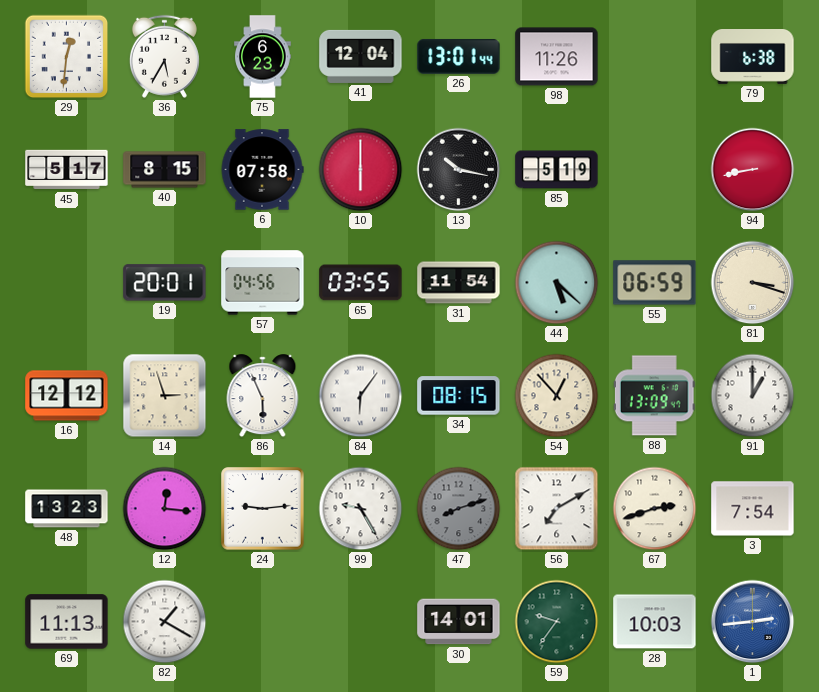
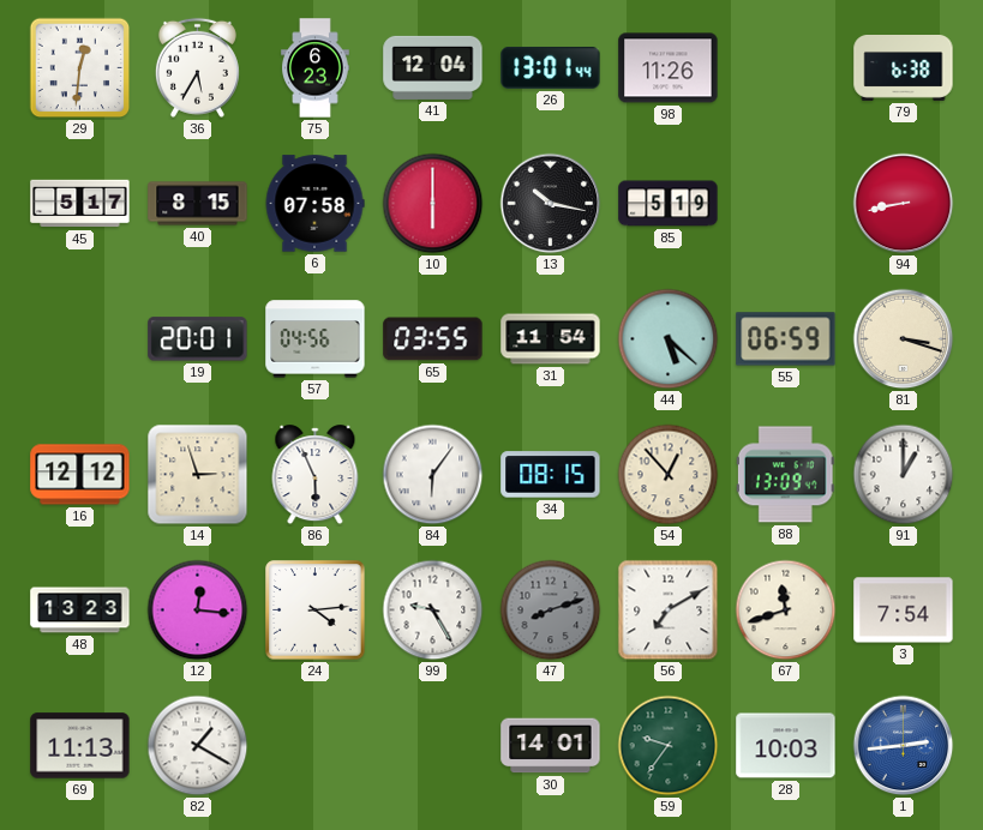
24: 9:14 -> 4:14 (316, 611)
67: 2:42 -> 11:42 (786, 611)
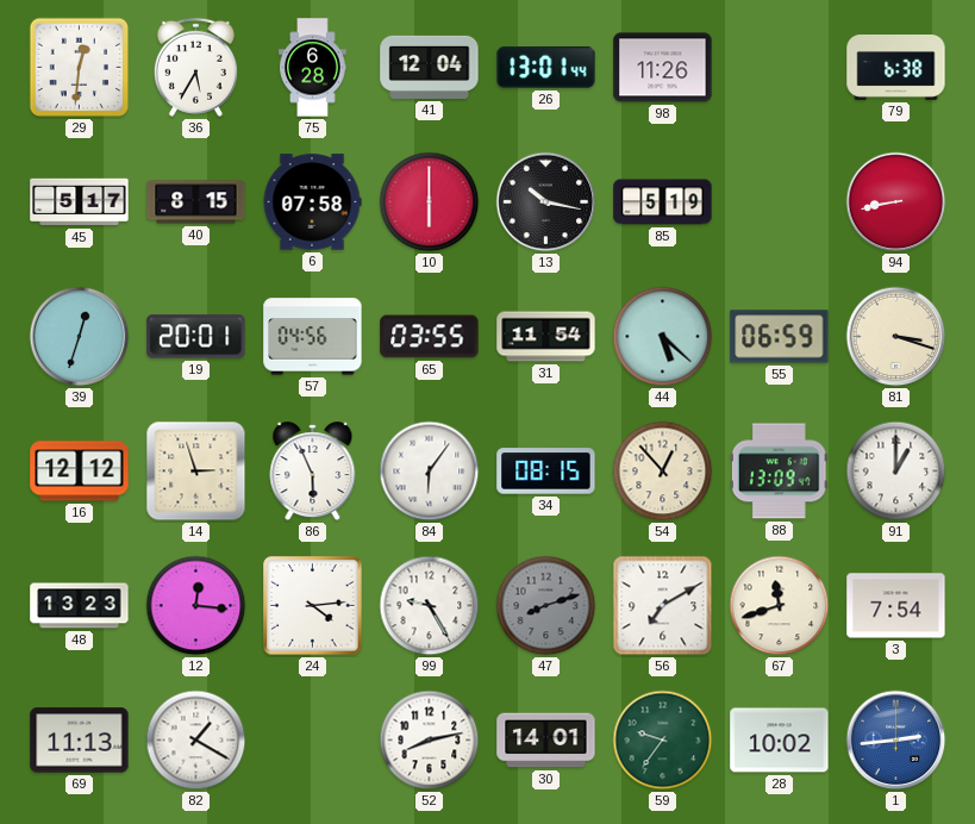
75: 6:23 -> 6:28 (313, 68)
39: none -> 12:33 (80, 337)
52: none -> 8:13 (430, 741)
28: 10:03 -> 10:02 (780, 741)
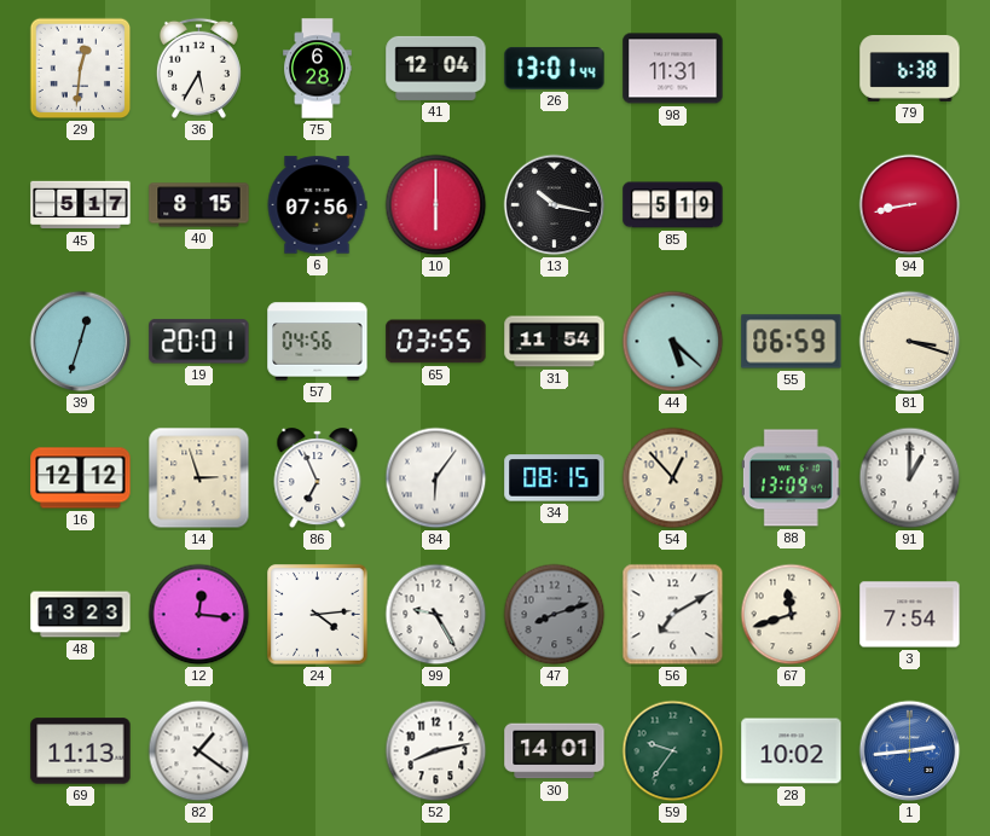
98: 11:26 -> 11:31 (673, 69)
6: 07:58 -> 07:56 (317, 205)
86: 5:56 -> 6:56 (318, 478)
82: 1:20 -> 1:21 (199, 751)
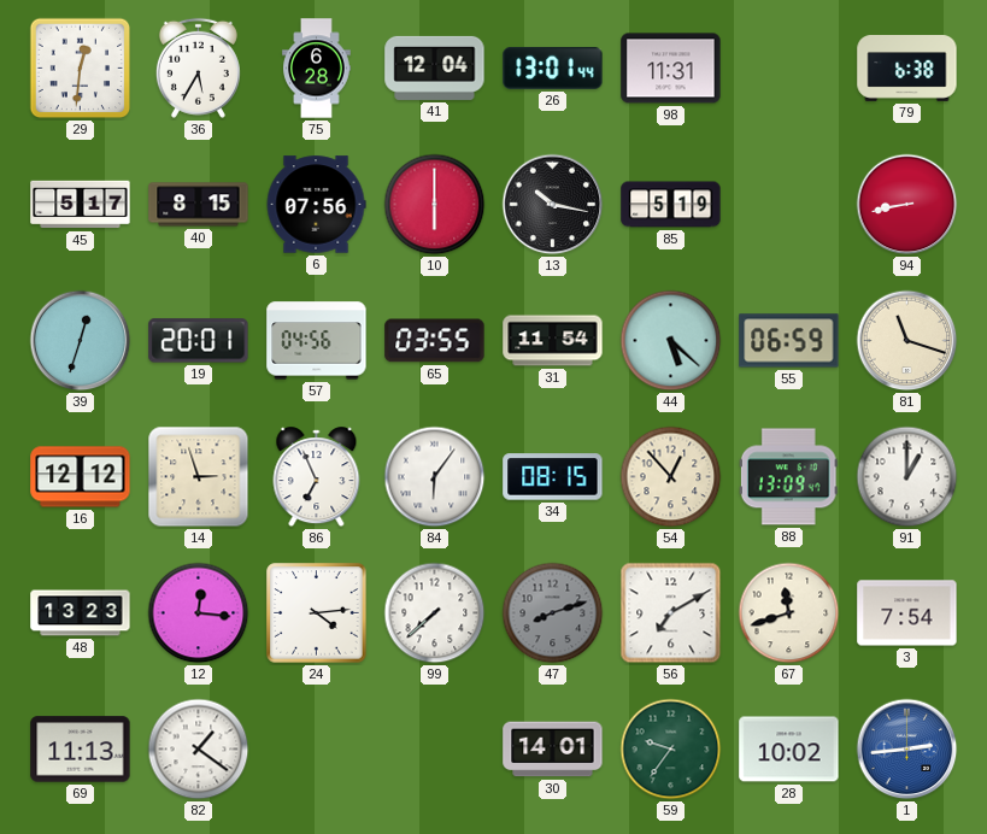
81: 3:18 -> 11:18 (907, 341)
99: 9:25 -> 7:38 (435, 613)
52: 8:13 -> none (436, 751)
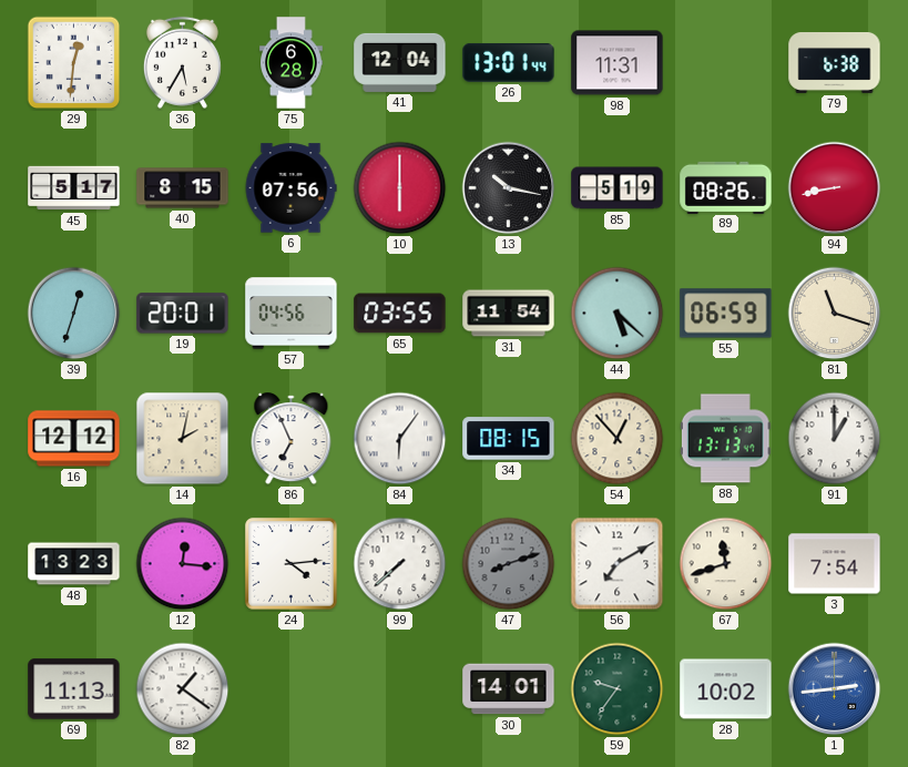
89: none -> 08:26 (726, 187)
14: 2:57 -> 2:02 (183, 439)
88: 13:09 -> 13:13 (725, 439)
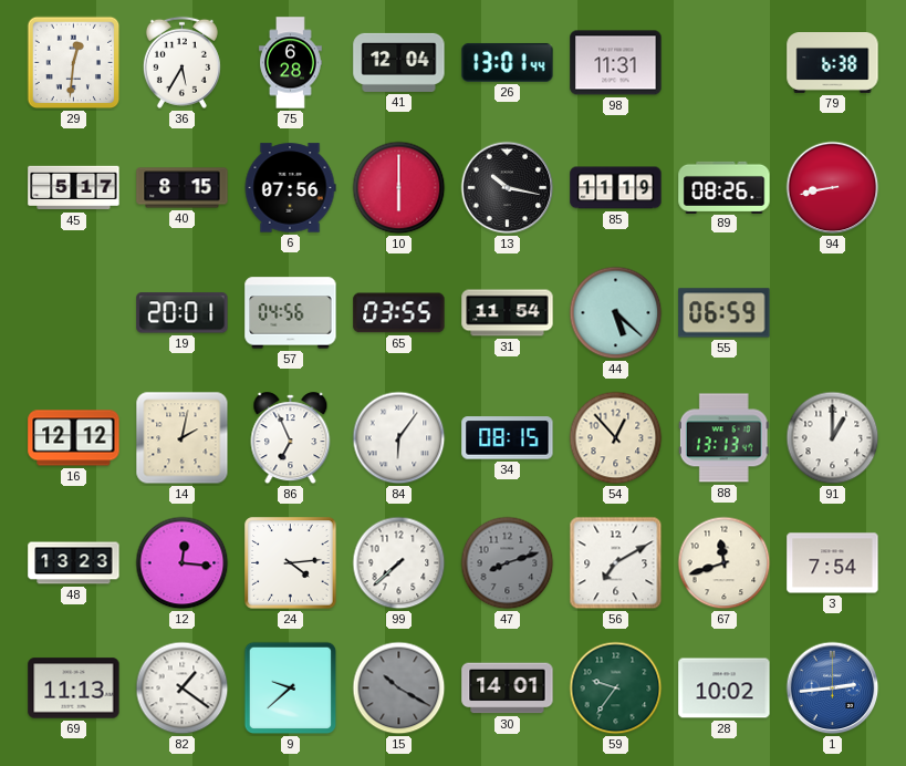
85: 5:19 -> 11:19 (616, 188)
39: 12:33 -> none (74, 314)
81: 11:18 -> none (835, 314)
9: none -> 9:38 (291, 689)
15: none -> 10:20 (399, 689)
